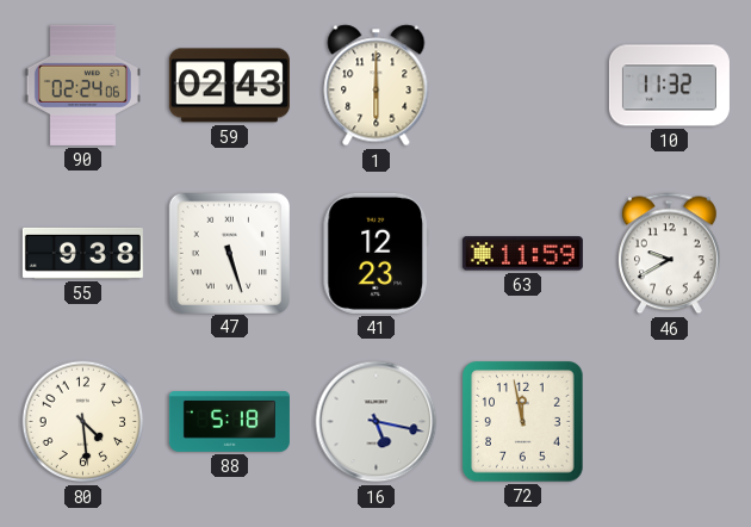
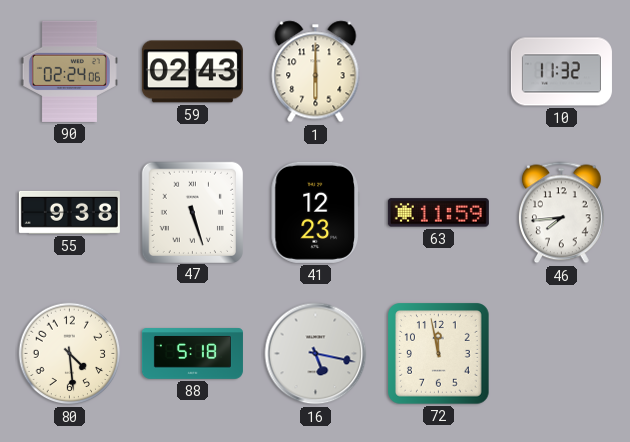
46: 9:40 -> 7:44 (562, 213)
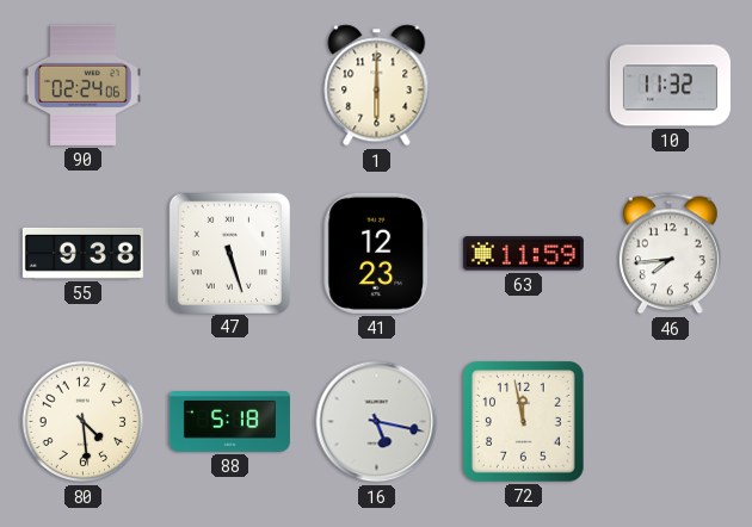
59: 02:43 -> none (192, 72)
